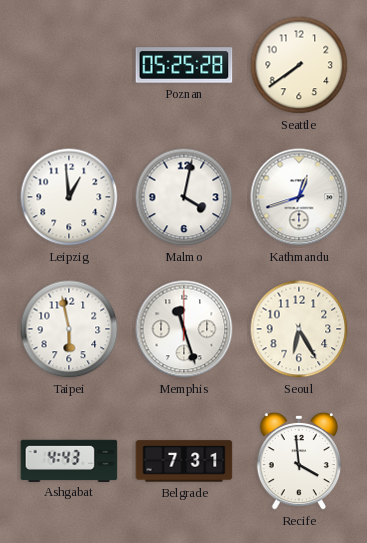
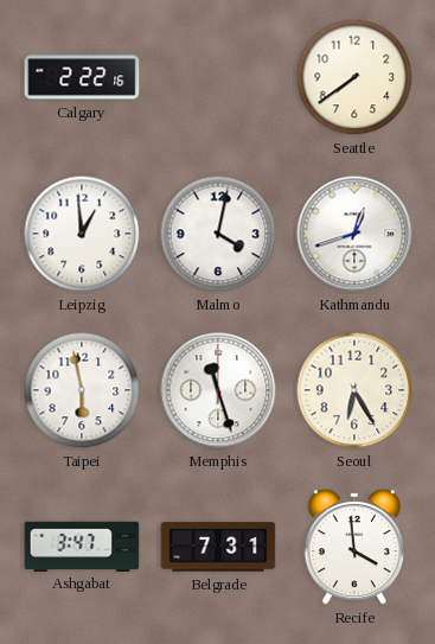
Calgary: none -> 2:22 (82, 77)
Poznan: 05:25 -> none (184, 65)
Ashgabat: 4:43 -> 3:47 (82, 546)
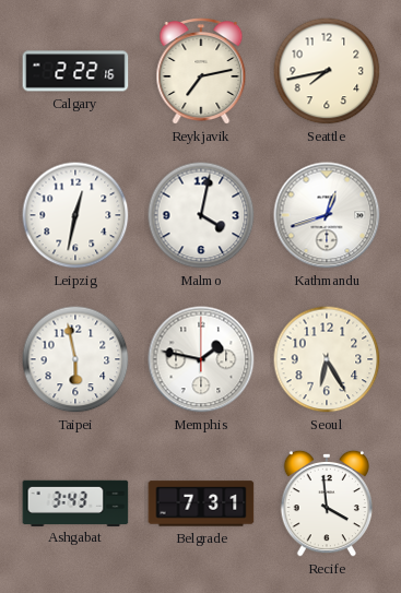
Reykjavik: none -> 7:13 (201, 72)
Seattle: 7:39 -> 7:43 (327, 71)
Leipzig: 12:59 -> 12:32 (75, 215)
Memphis: 11:27 -> 1:47 (201, 359)
Ashgabat: 3:47 -> 3:43 (75, 502)
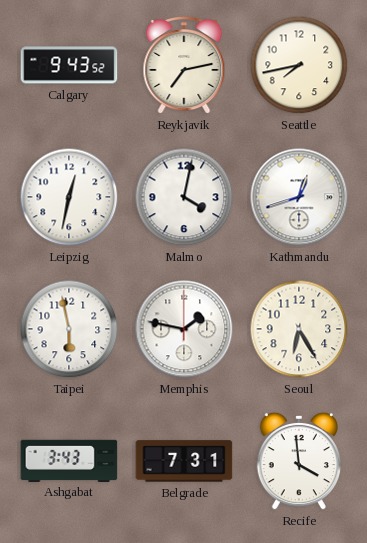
Calgary: 2:22 -> 9:43 (69, 65)
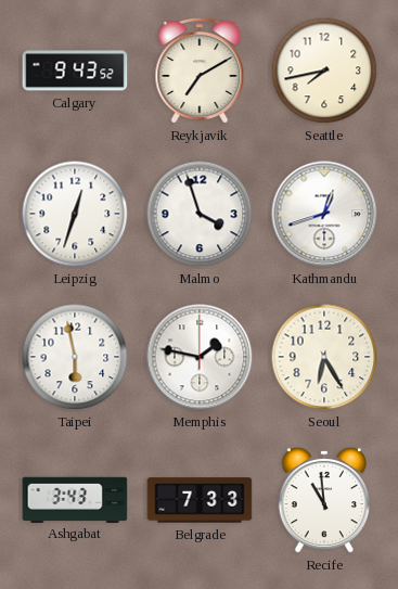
Reykjavik: 7:13 -> 7:10 (200, 72)
Leipzig: 12:32 -> 12:33 (75, 214)
Malmo: 4:02 -> 3:57 (200, 214)
Belgrade: 7:31 -> 7:33 (200, 500)
Recife: 3:59 -> 10:59 (323, 500)
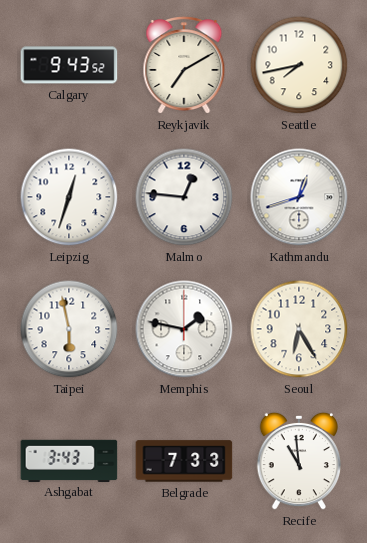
Malmo: 3:57 -> 12:46 (184, 197)
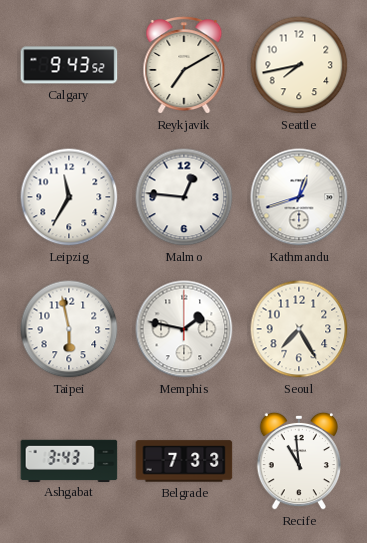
Leipzig: 12:33 -> 11:35 (69, 197)
Seoul: 6:25 -> 7:25 (299, 329)
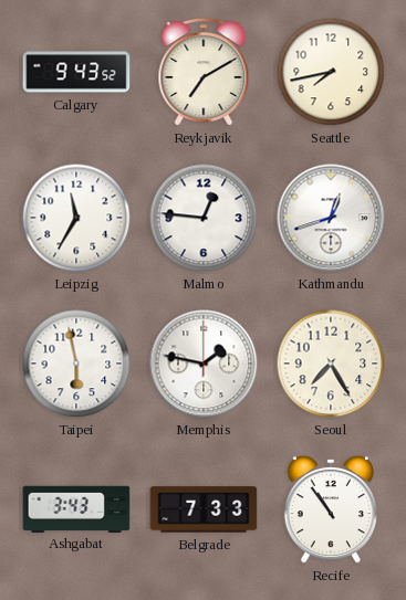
Recife: 10:59 -> 10:54 (330, 509)
